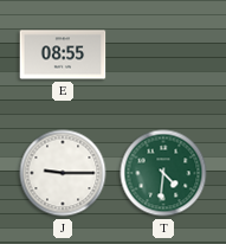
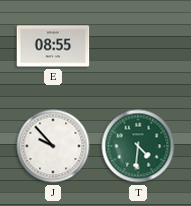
J: 9:15 -> 9:53 (53, 146)
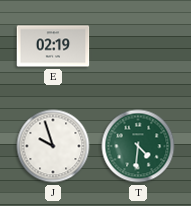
E: 08:55 -> 02:19 (53, 46)
J: 9:53 -> 9:57 (53, 146)
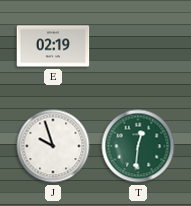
T: 4:31 -> 12:31 (138, 146)
